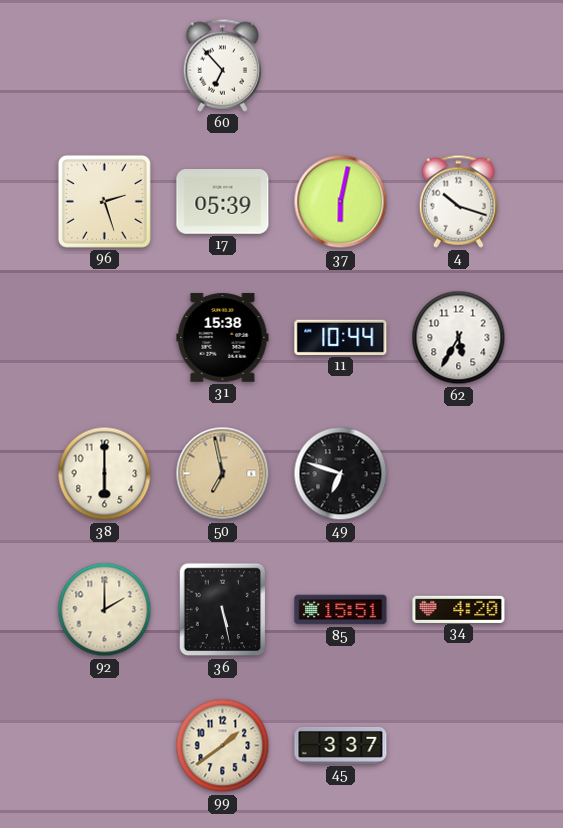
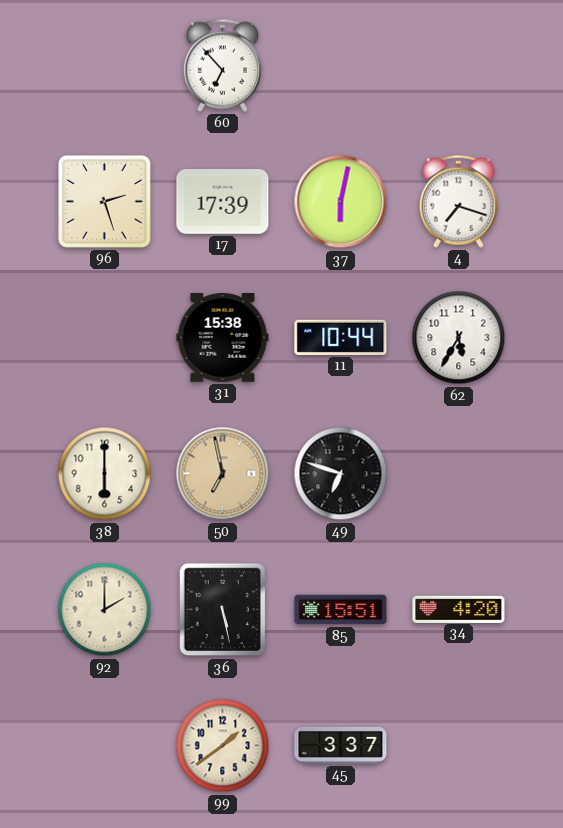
17: 05:39 -> 17:39 (223, 202)
4: 10:18 -> 7:18 (458, 201)
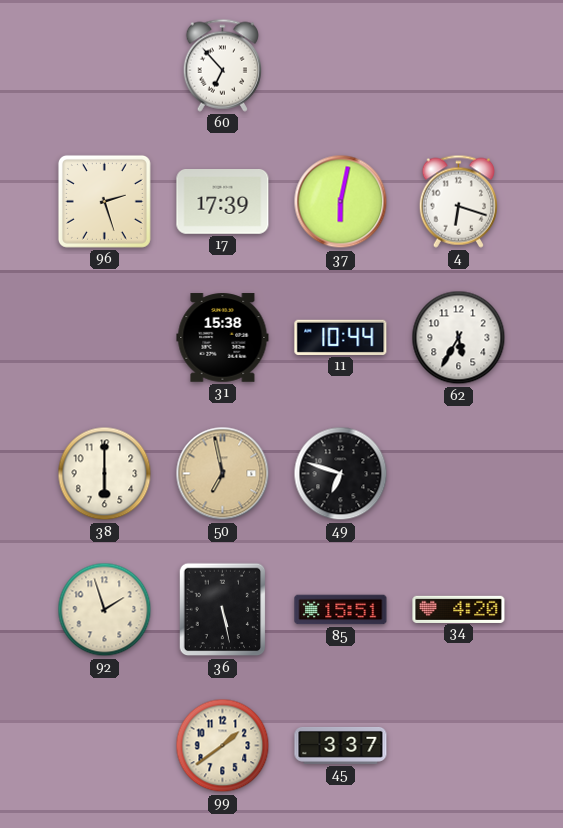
4: 7:18 -> 6:18 (458, 201)
92: 2:00 -> 1:57 (105, 610)
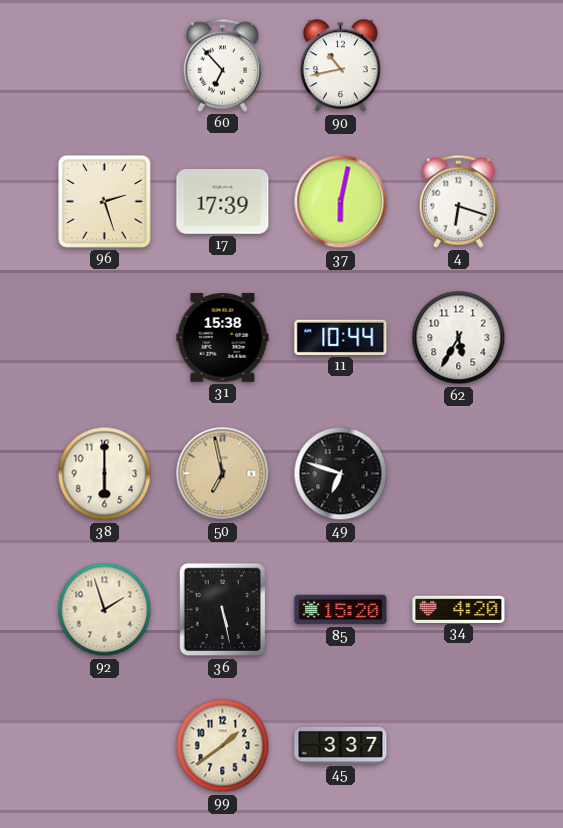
90: none -> 10:43 (341, 66)
85: 15:51 -> 15:20 (341, 610)
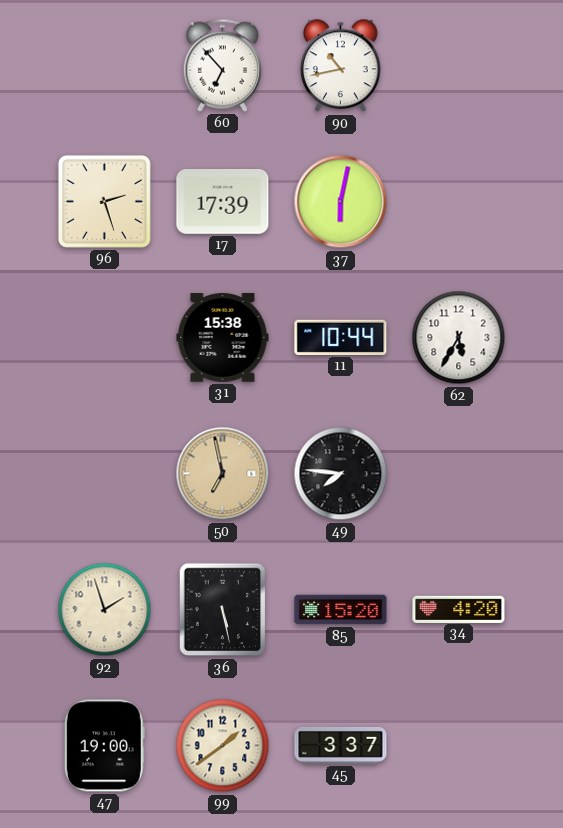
4: 6:18 -> none (458, 201)
38: 6:00 -> none (105, 474)
49: 6:48 -> 7:46 (341, 474)
47: none -> 19:00 (104, 746)
